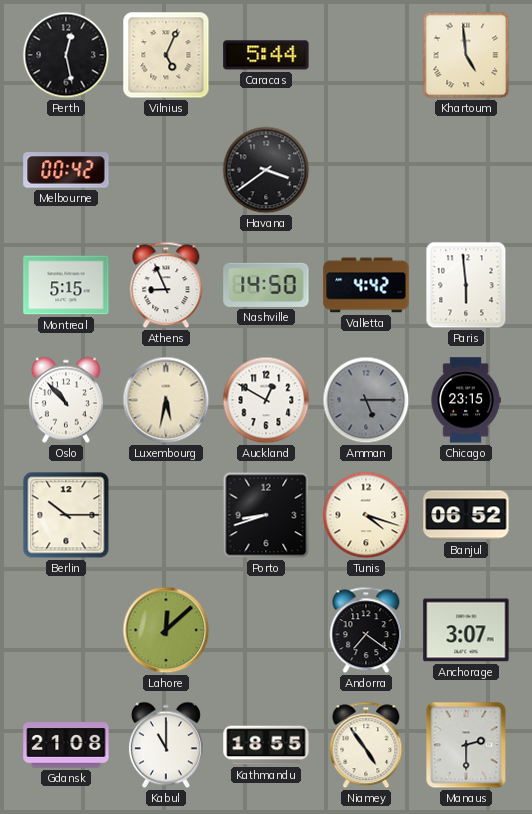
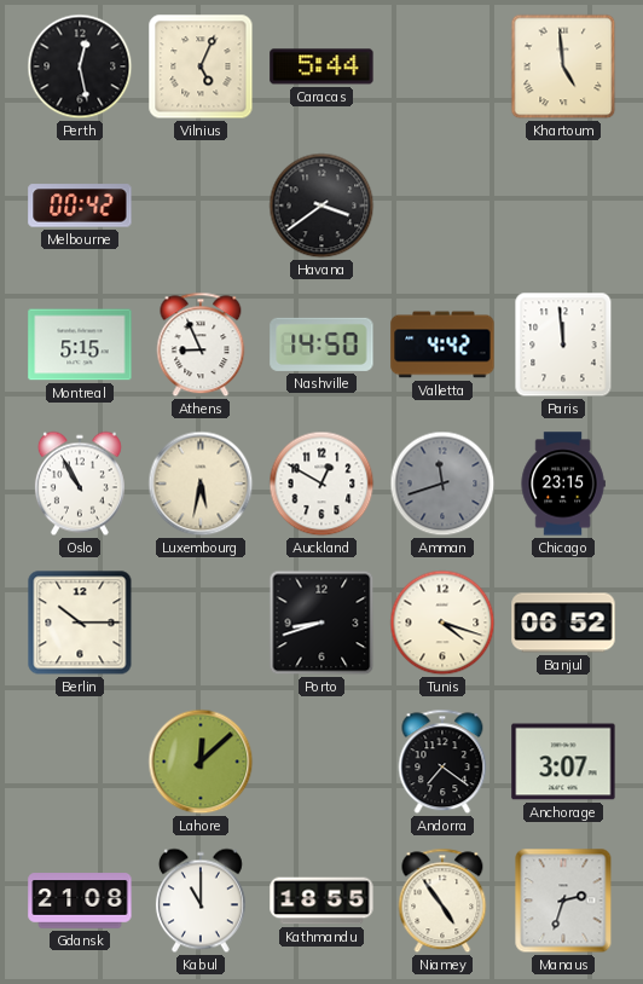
Paris: 5:59 -> 11:59 (563, 345)
Oslo: 10:53 -> 10:55 (80, 484)
Amman: 5:15 -> 11:42 (442, 484)
Manaus: 2:30 -> 2:33 (563, 901)
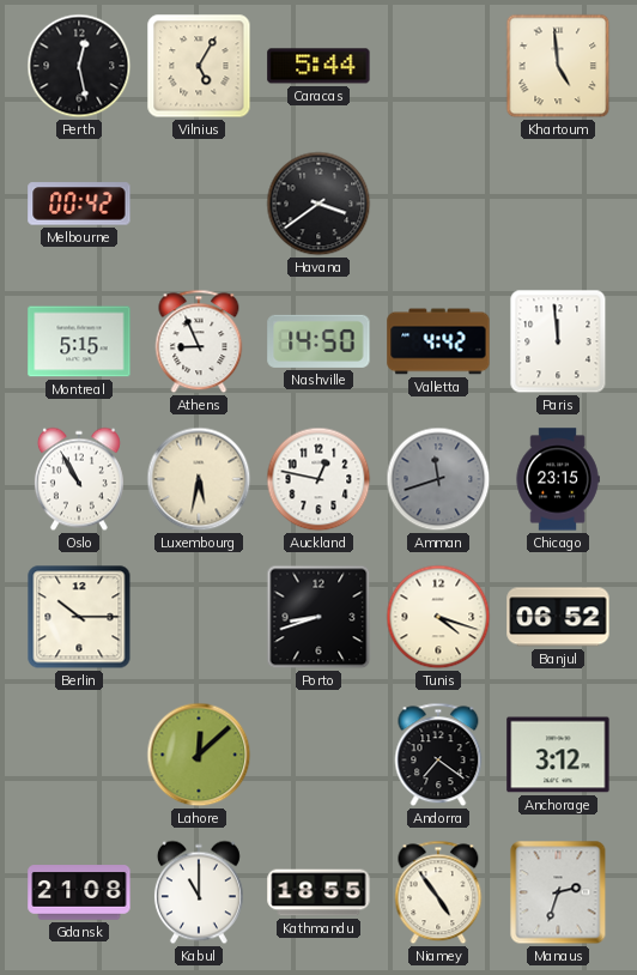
Vilnius: 5:04 -> 5:05 (199, 66)
Auckland: 12:50 -> 12:47 (318, 479)
Anchorage: 3:07 -> 3:12 (558, 755)
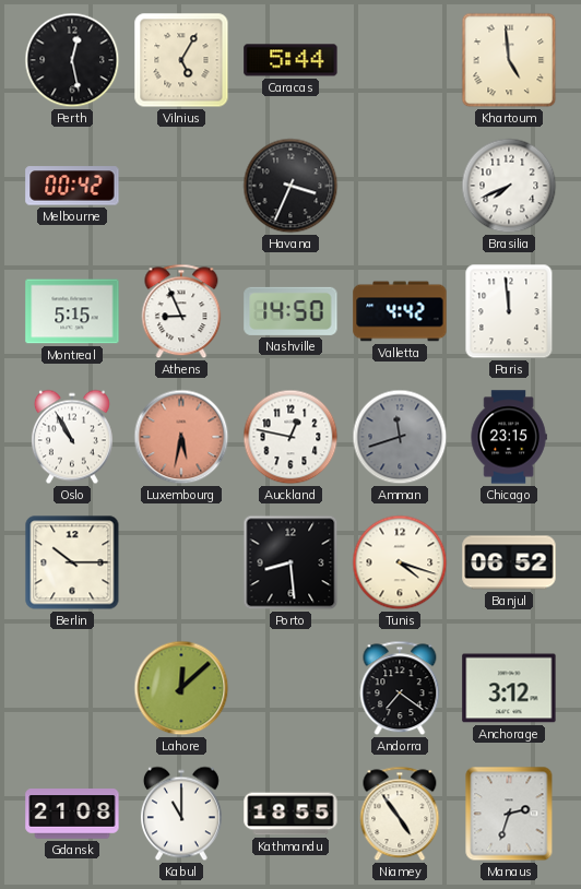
Havana: 3:39 -> 3:34 (290, 186)
Brasilia: none -> 7:41 (509, 186)
Luxembourg dial: cream -> salmon (181, 437)
Porto: 8:42 -> 8:29 (290, 562)
